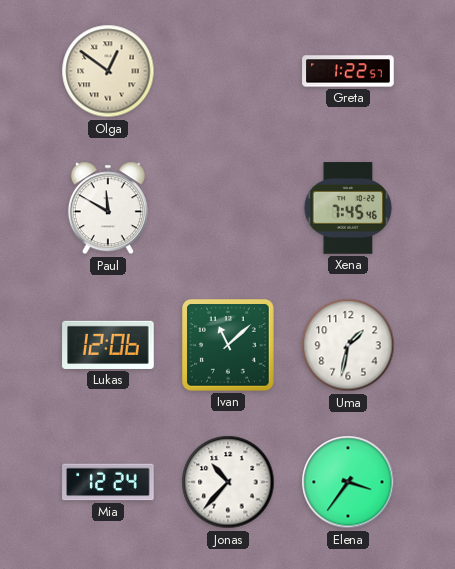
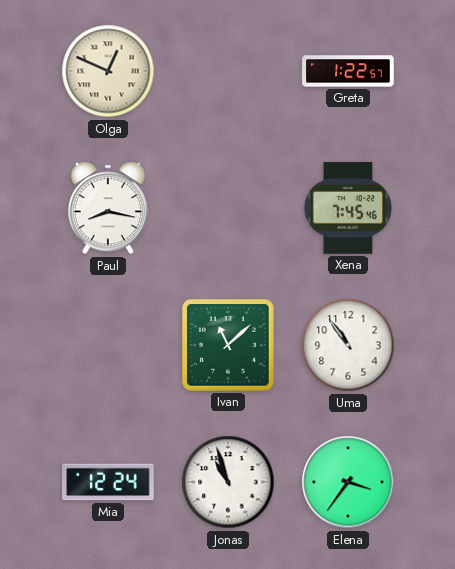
Olga: 12:51 -> 12:49 (108, 71)
Paul: 11:50 -> 8:17 (108, 208)
Lukas: 12:06 -> none (108, 345)
Uma: 1:32 -> 10:54 (348, 345)
Jonas: 10:37 -> 10:57 (228, 482)
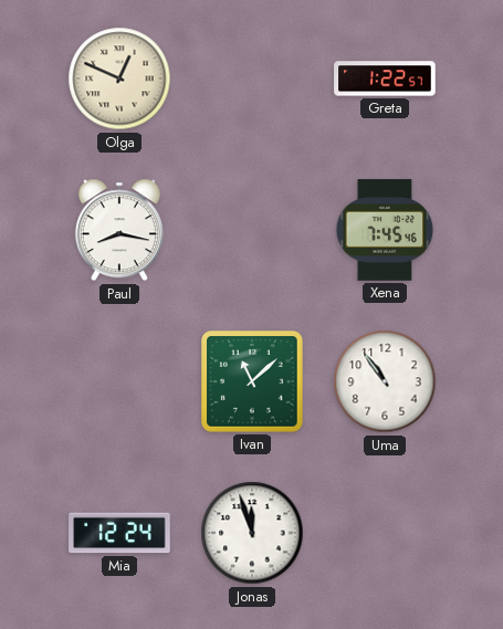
Jonas: 10:57 -> 11:57 (252, 533)
Elena: 3:36 -> none (348, 482)
